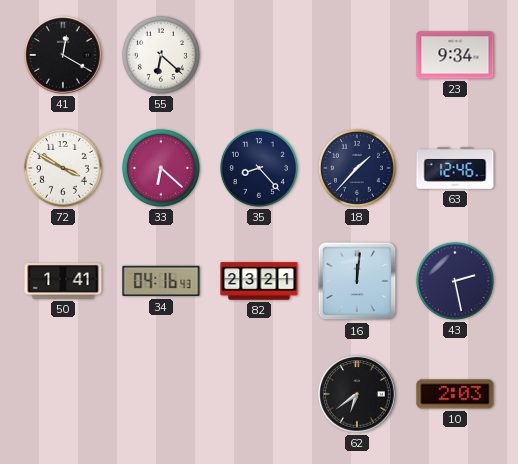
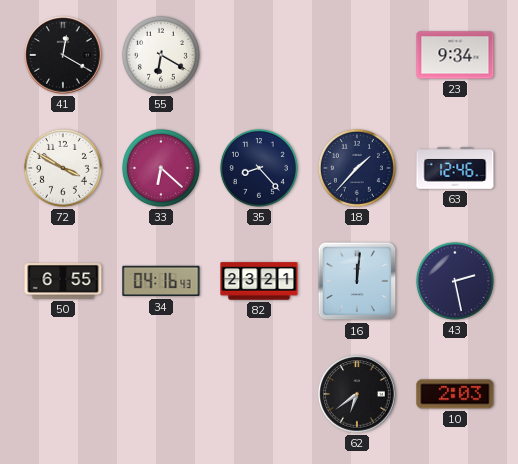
55: 6:22 -> 6:20 (161, 55)
50: 1:41 -> 6:55 (63, 281)
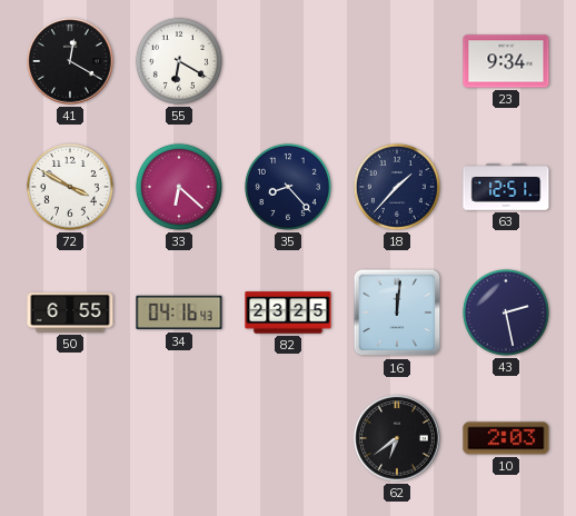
63: 12:46 -> 12:51 (506, 187)
82: 23:21 -> 23:25 (288, 312)
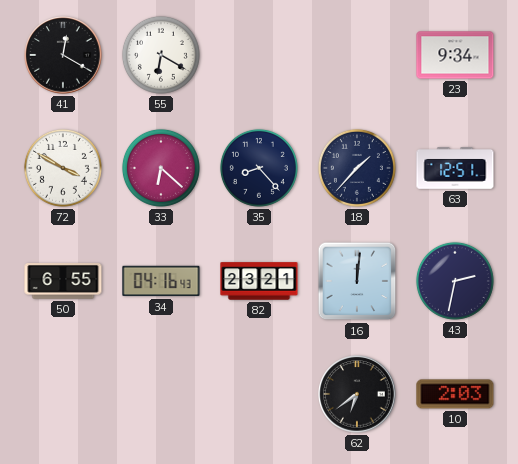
82: 23:25 -> 23:21 (259, 281)
43: 2:28 -> 2:32 (455, 281)
